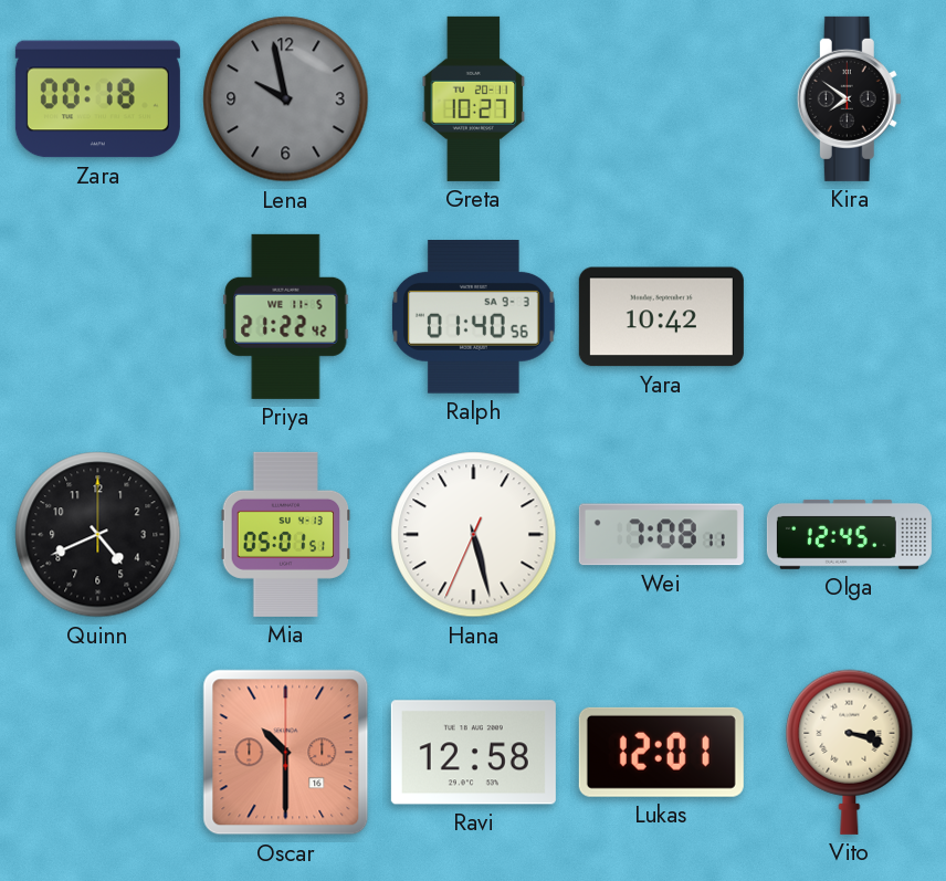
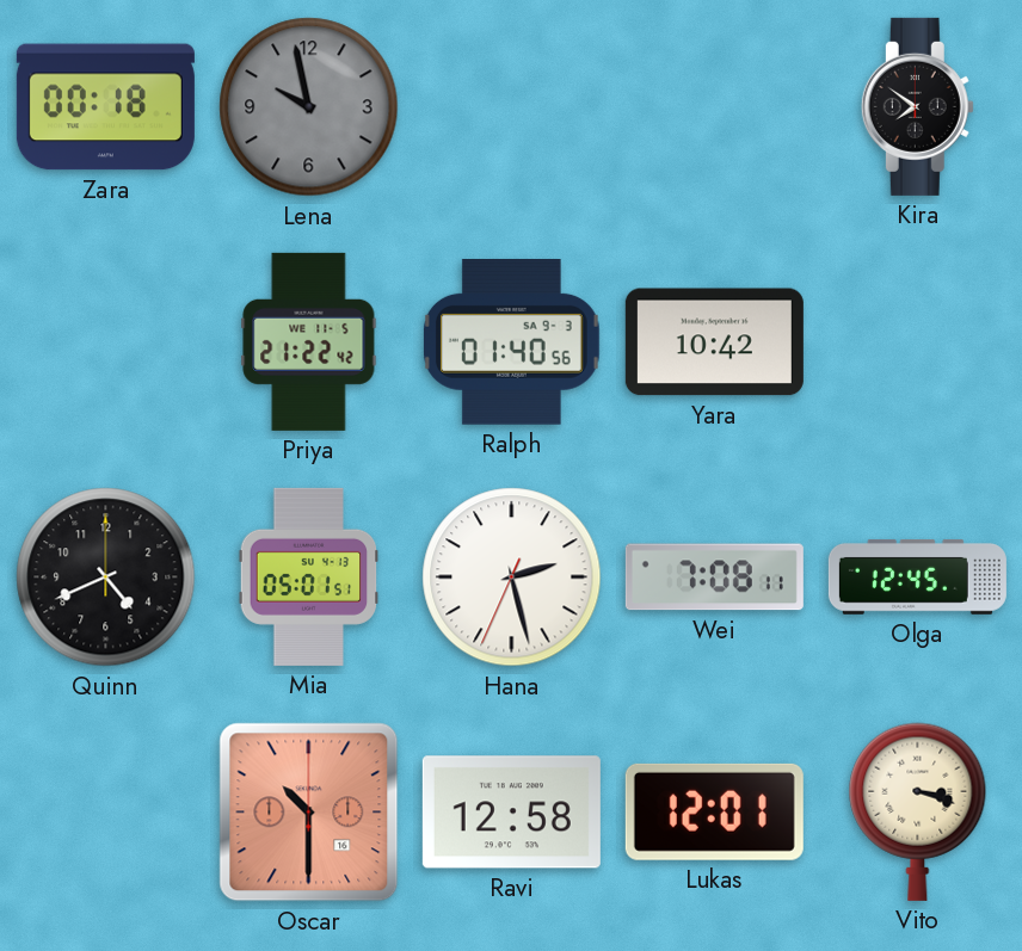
Greta: 10:27 -> none (474, 98)
Hana: 5:27 -> 2:27 (512, 578)
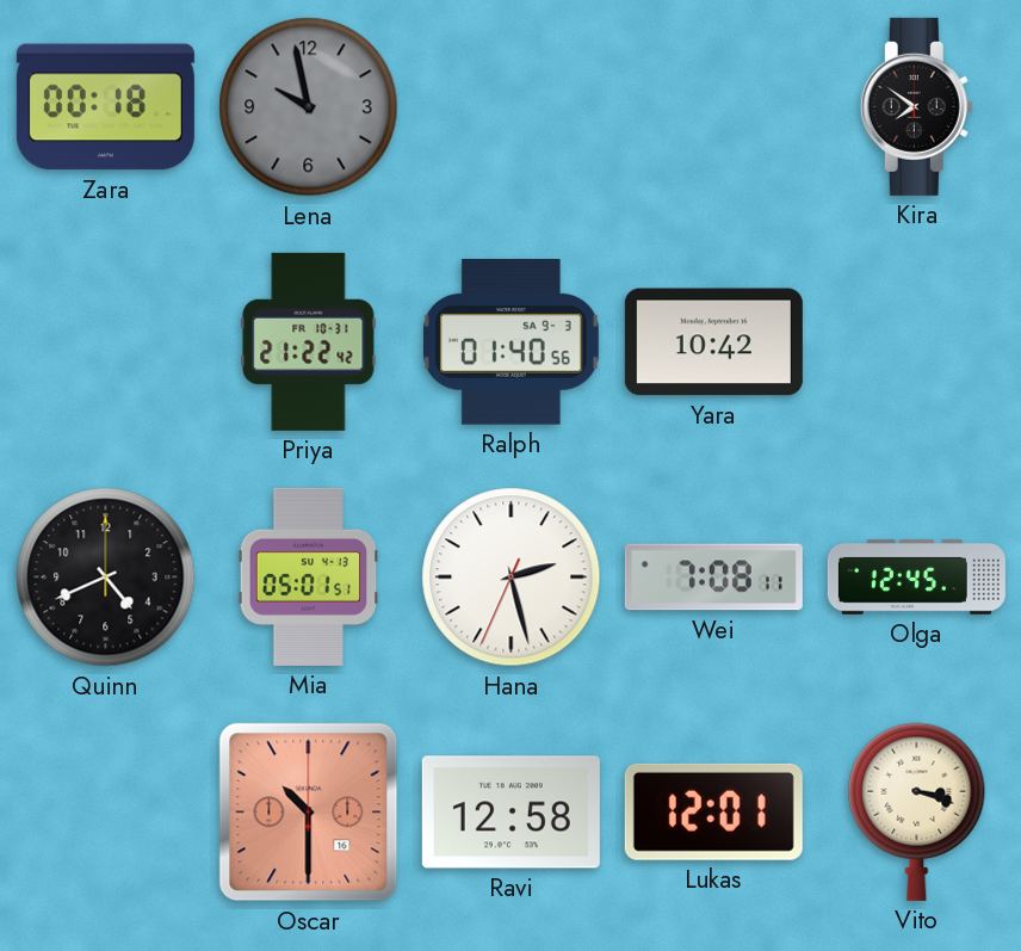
Priya date: WE 11-5 -> FR 10-31 (309, 341)
